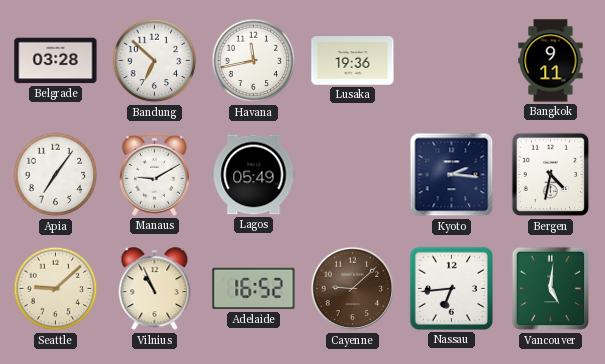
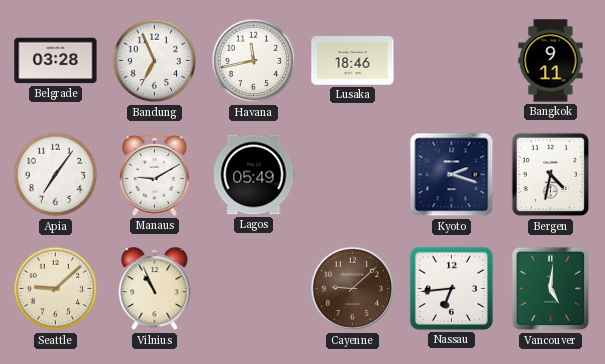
Bandung: 6:52 -> 6:56 (155, 61)
Lusaka: 19:36 -> 18:46 (353, 61)
Kyoto: 2:16 -> 2:18 (452, 175)
Adelaide: 16:52 -> none (254, 289)
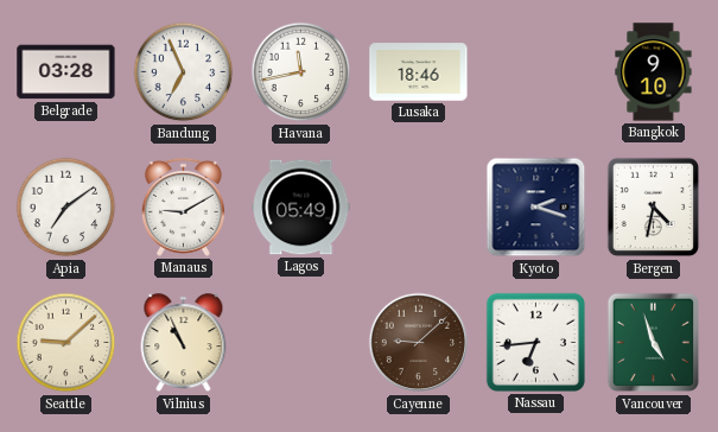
Bangkok: 9:11 -> 9:10 (654, 72)
Apia: 7:06 -> 7:09 (66, 208)
Vancouver: 5:01 -> 4:57 (654, 343)
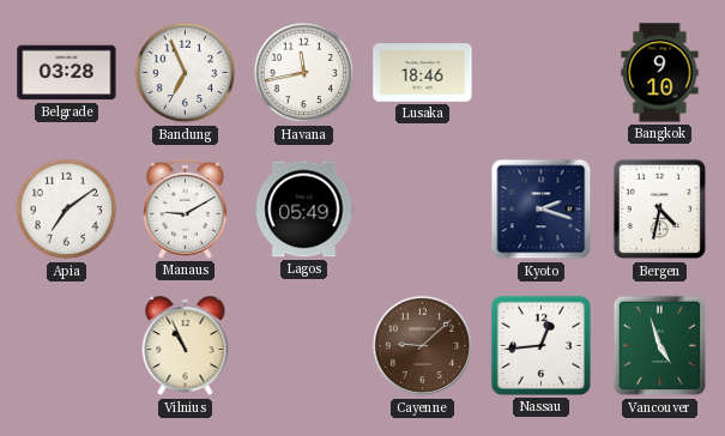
Seattle: 9:08 -> none (66, 343)
Nassau: 6:44 -> 12:44 (540, 345)
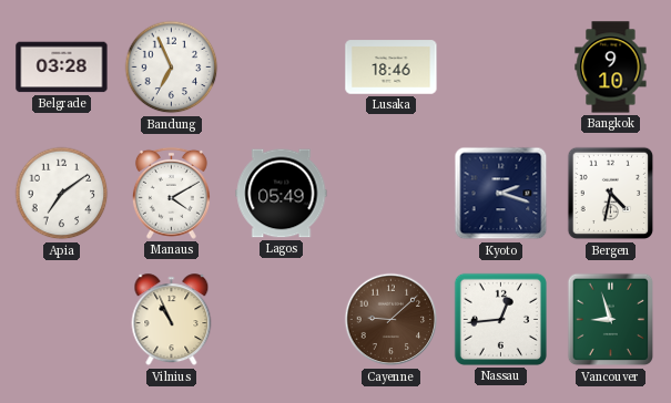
Havana: 11:43 -> none (304, 73)
Manaus: 9:10 -> 4:10 (171, 193)
Vancouver: 4:57 -> 8:57 (611, 320)
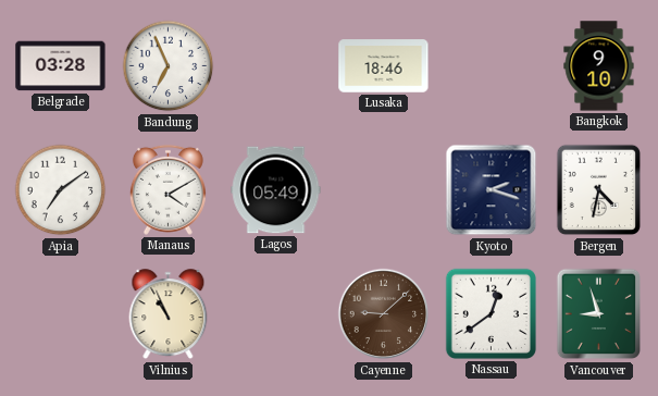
Nassau: 12:44 -> 12:39 (491, 313)
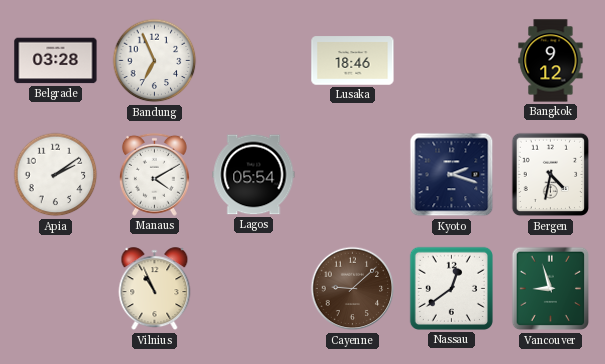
Bangkok: 9:10 -> 9:12 (551, 61)
Apia: 7:09 -> 2:09 (56, 175)
Lagos: 05:49 -> 05:54 (254, 175)
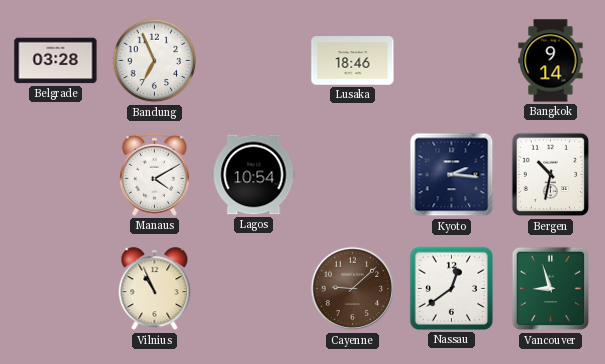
Bangkok: 9:12 -> 9:14 (551, 61)
Apia: 2:09 -> none (56, 175)
Lagos: 05:54 -> 10:54 (254, 175)
Kyoto: 2:18 -> 2:16 (452, 175)
Bergen: 4:32 -> 10:32 (551, 175)
